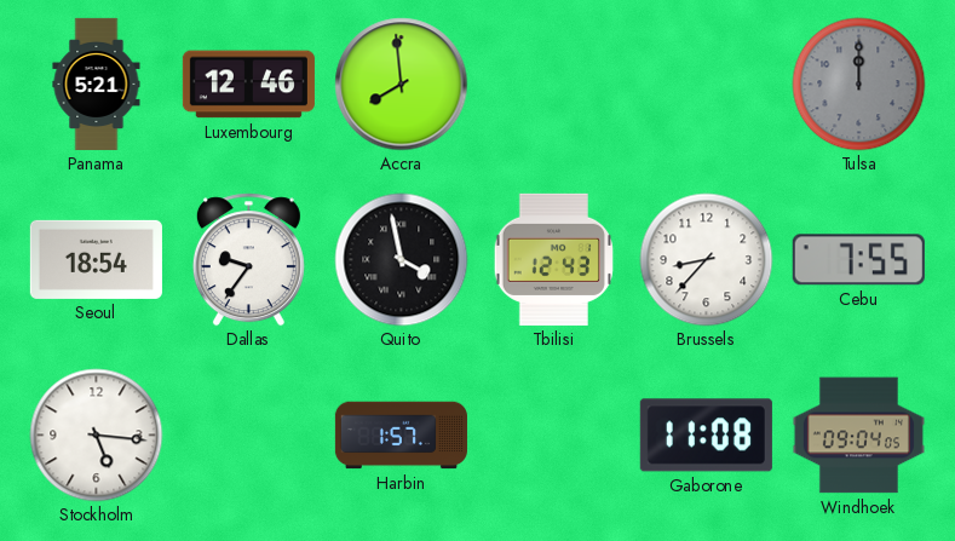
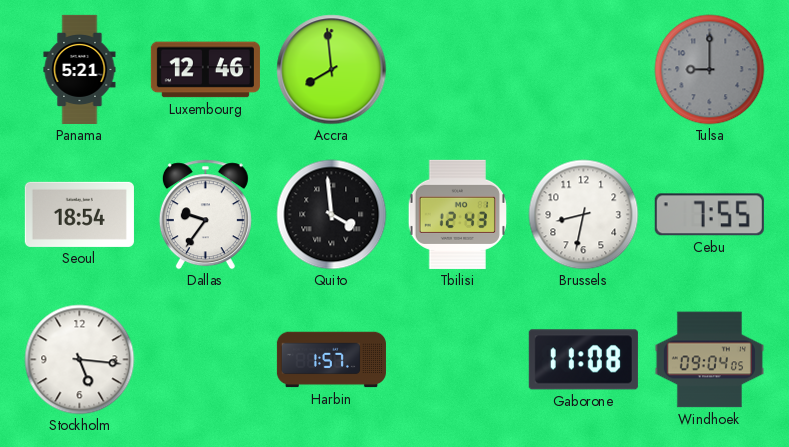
Tulsa: 12:00 -> 9:00 (710, 70)
Quito: 3:58 -> 3:59 (332, 215)
Brussels: 8:37 -> 8:32 (584, 215)
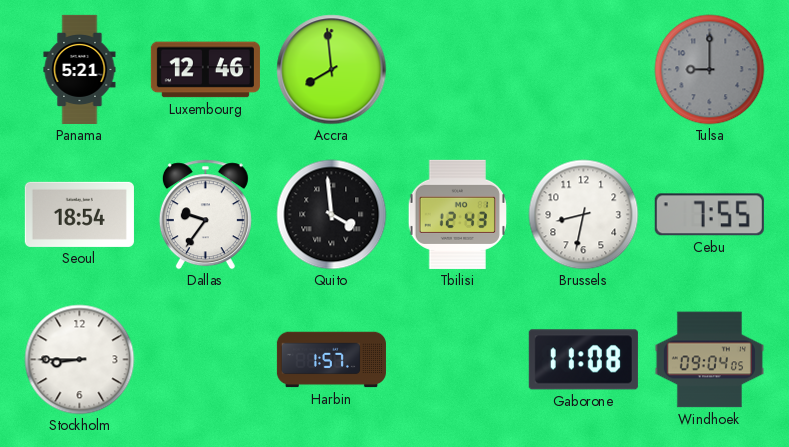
Stockholm: 5:16 -> 8:45 (80, 360)
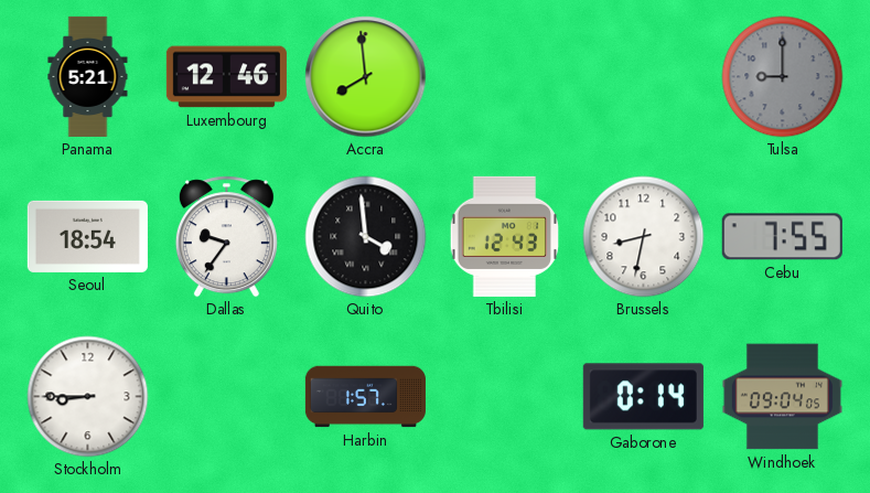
Gaborone: 11:08 -> 0:14 (643, 397)
